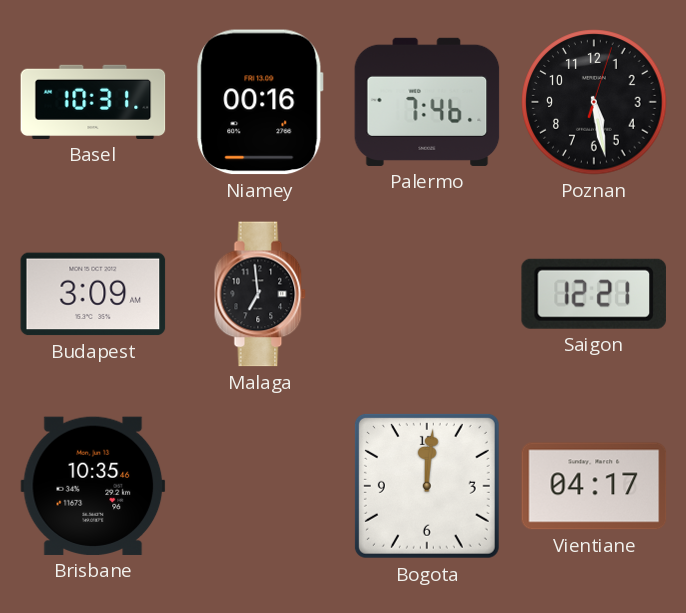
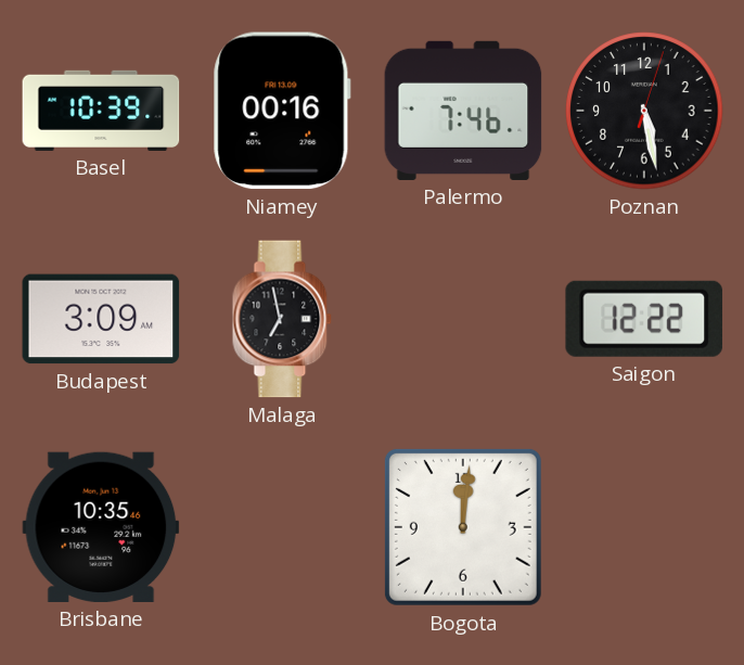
Basel: 10:31 -> 10:39 (101, 111)
Malaga: 6:59 -> 6:58 (282, 319)
Saigon: 12:21 -> 12:22 (644, 319)
Vientiane: 04:17 -> none (594, 486)
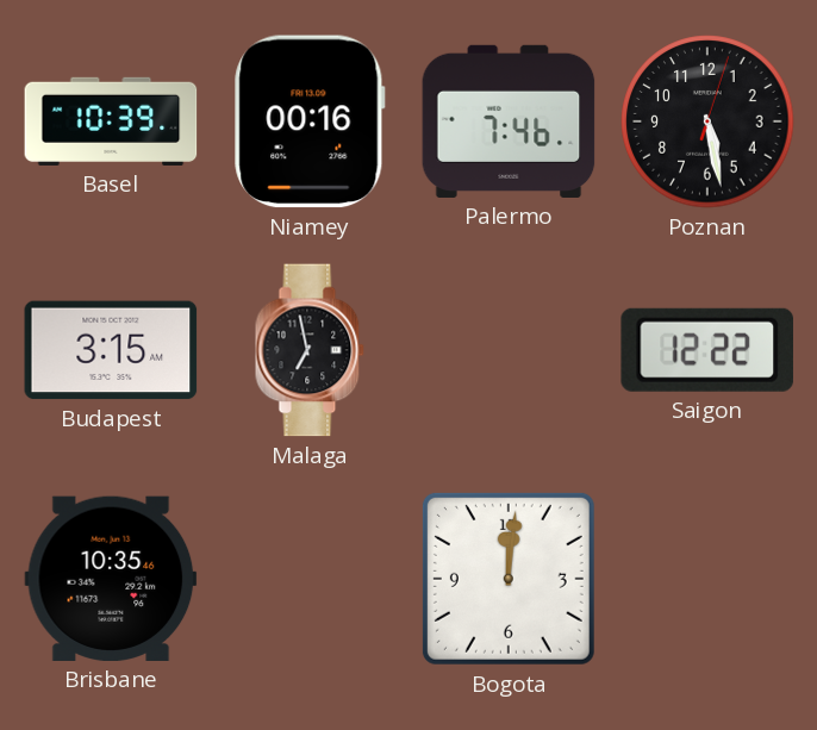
Budapest: 3:09 -> 3:15 (111, 350)
